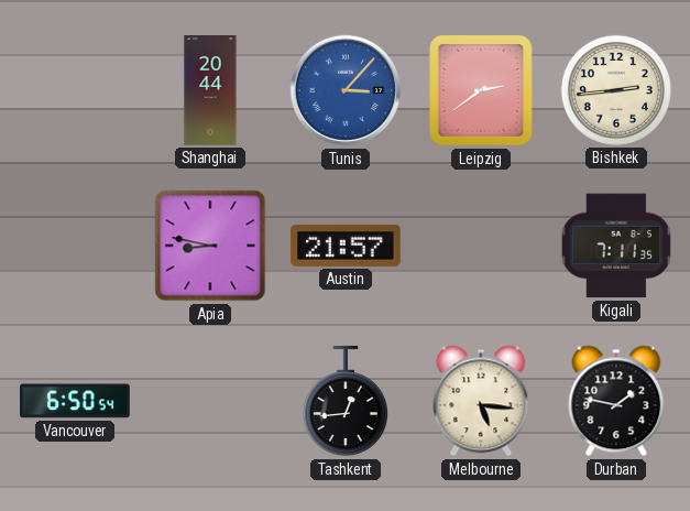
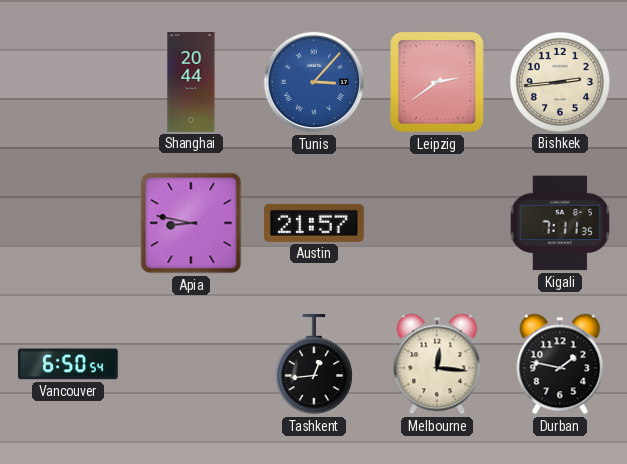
Melbourne: 5:16 -> 12:16 (437, 364)
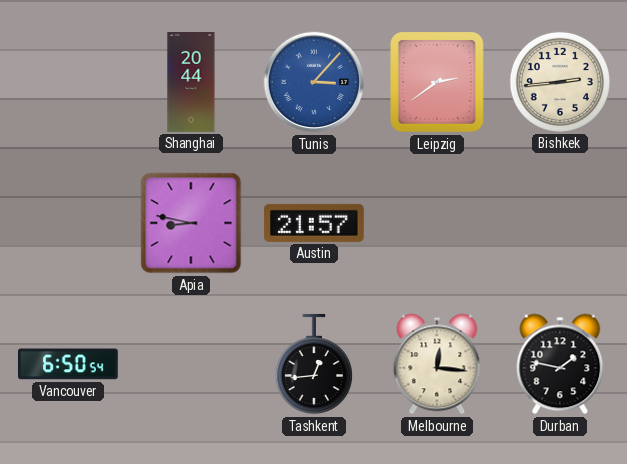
Kigali: 7:11 -> none (560, 223)
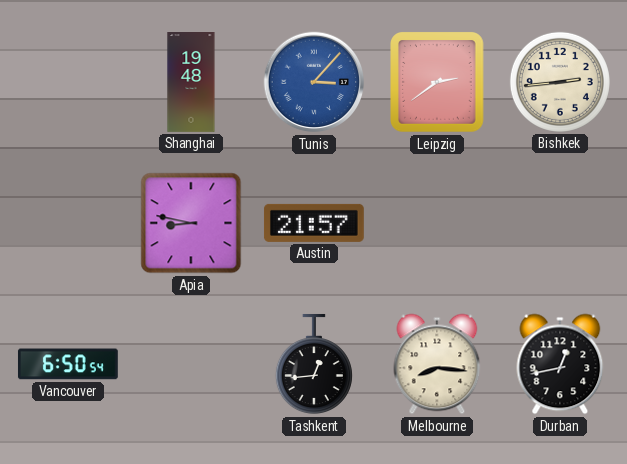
Shanghai: 20:44 -> 19:48 (191, 83)
Melbourne: 12:16 -> 8:16 (437, 364)
Durban: 1:47 -> 12:43 (560, 364)
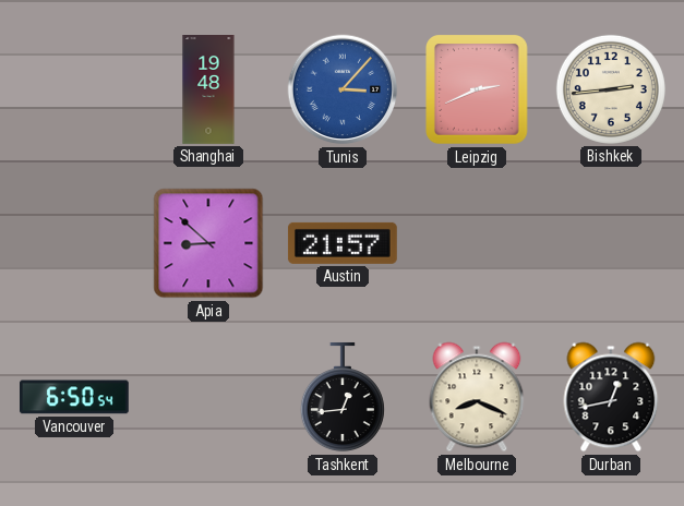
Leipzig: 2:39 -> 2:41 (478, 91)
Apia: 8:47 -> 8:52 (208, 243)
Melbourne: 8:16 -> 8:19 (477, 397)
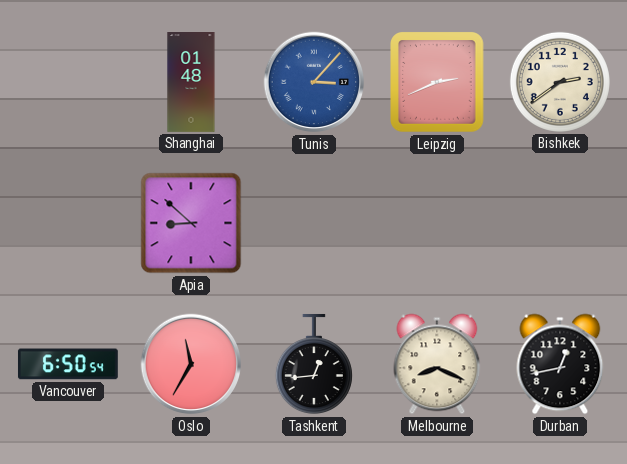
Shanghai: 19:48 -> 01:48 (191, 83)
Bishkek: 2:44 -> 2:39 (560, 82)
Austin: 21:57 -> none (343, 243)
Oslo: none -> 11:35 (191, 364)
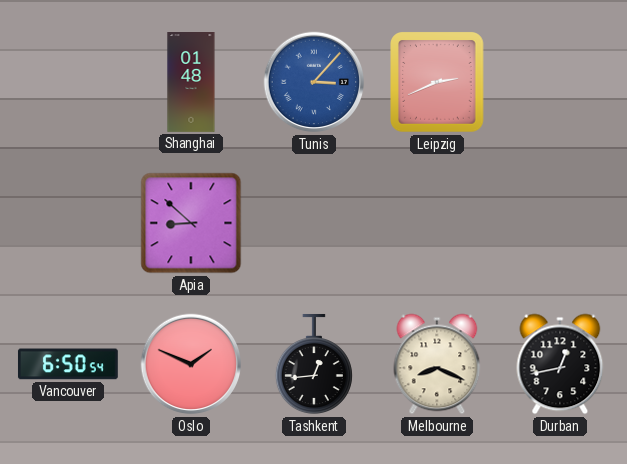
Bishkek: 2:39 -> none (560, 82)
Oslo: 11:35 -> 1:49 (191, 364)
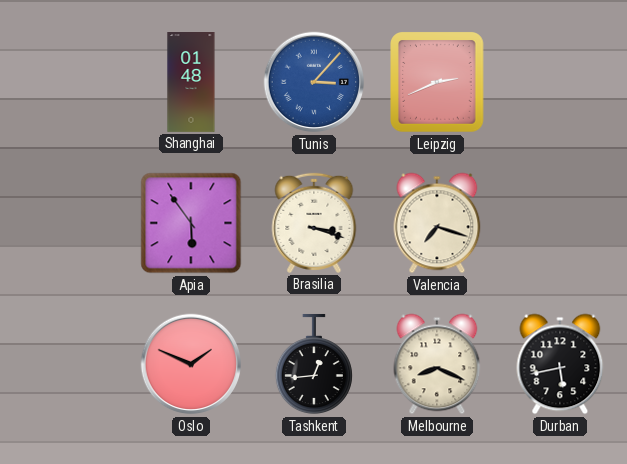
Apia: 8:52 -> 5:54 (191, 223)
Brasilia: none -> 3:18 (314, 223)
Valencia: none -> 7:18 (437, 223)
Vancouver: 6:50 -> none (68, 364)
Durban: 12:43 -> 5:43 (560, 364)
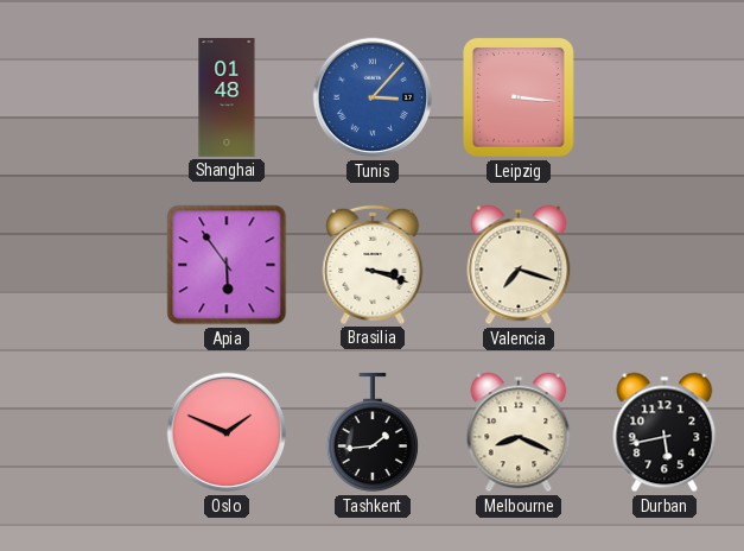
Leipzig: 2:41 -> 3:16 (520, 99)
Tashkent: 12:44 -> 1:44 (373, 432)
